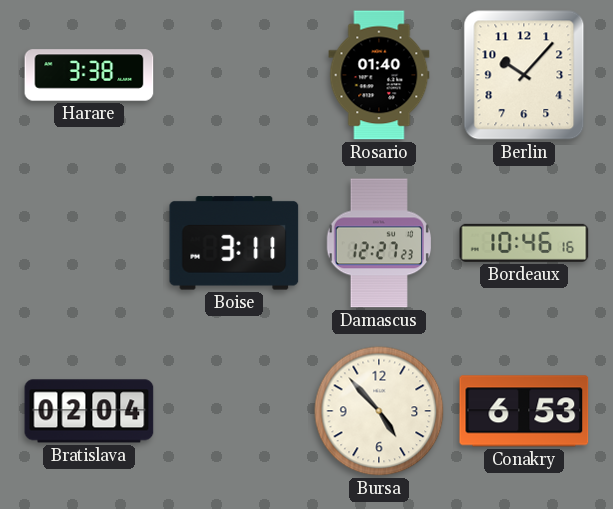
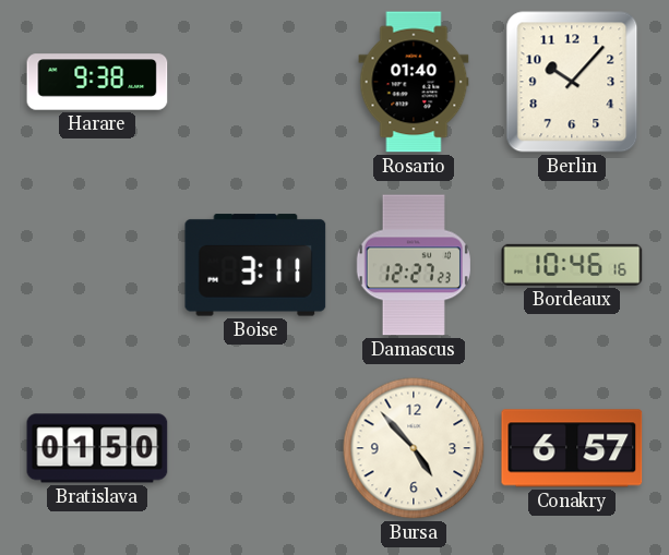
Harare: 3:38 -> 9:38 (97, 82)
Bratislava: 02:04 -> 01:50 (97, 448)
Conakry: 6:53 -> 6:57 (572, 448)
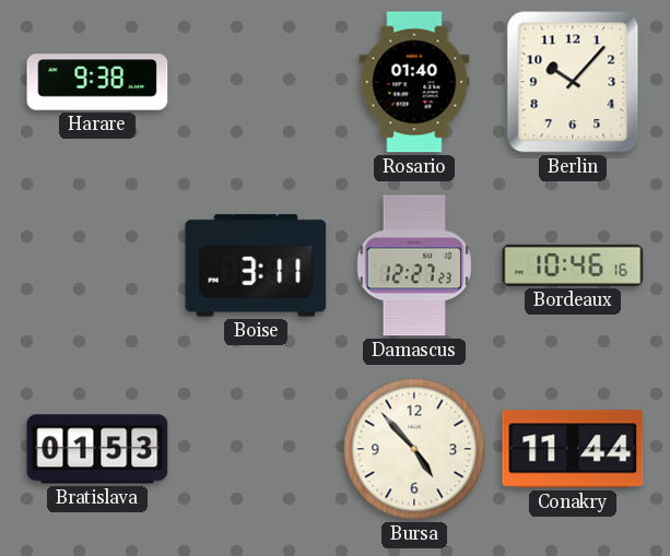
Bratislava: 01:50 -> 01:53 (97, 449)
Conakry: 6:57 -> 11:44 (573, 449)
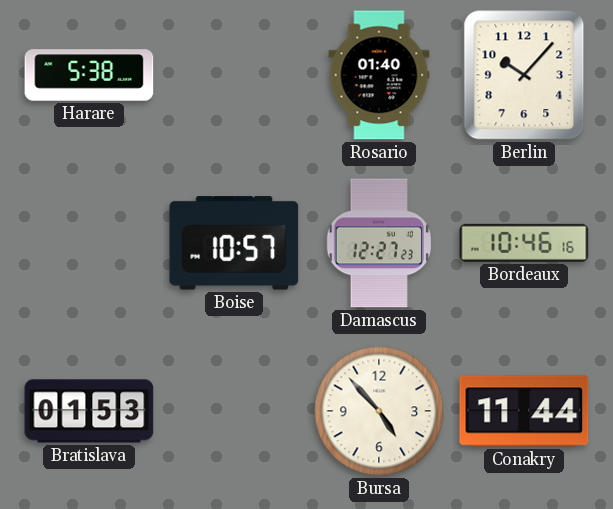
Harare: 9:38 -> 5:38 (89, 75)
Boise: 3:11 -> 10:57 (234, 243)
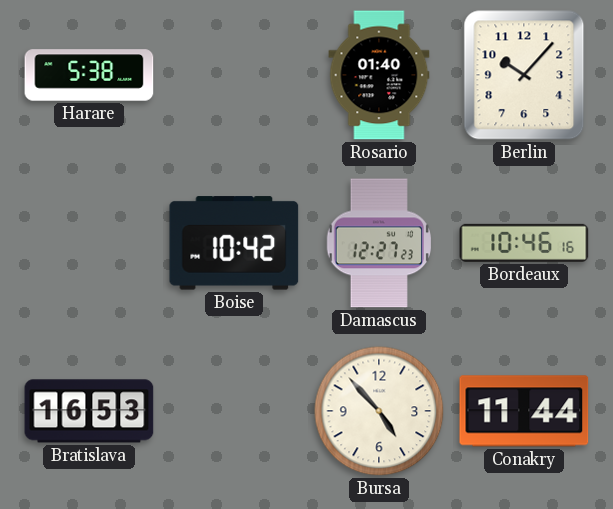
Boise: 10:57 -> 10:42 (234, 243)
Bratislava: 01:53 -> 16:53 (89, 411)
